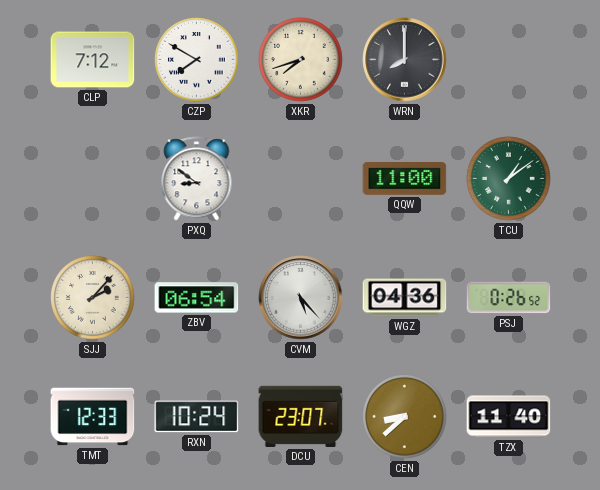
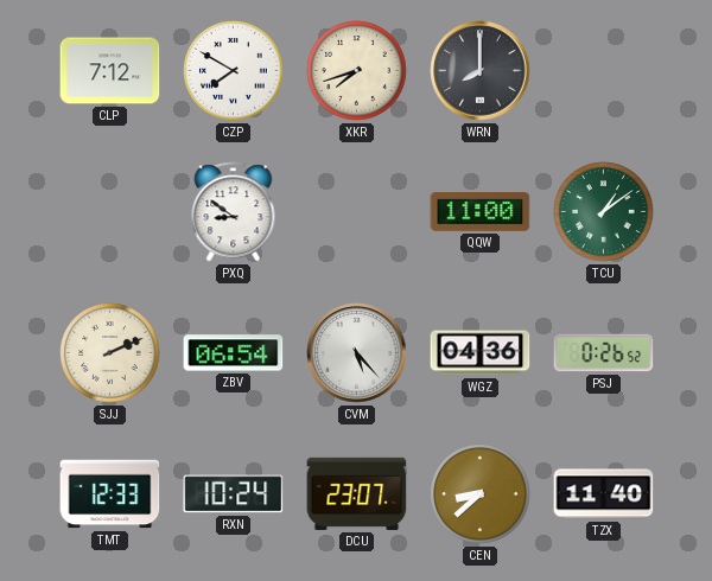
SJJ: 2:07 -> 2:11 (110, 353)
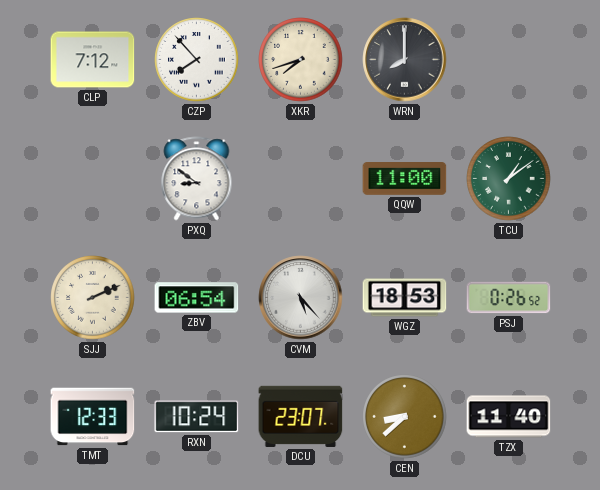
CZP: 7:50 -> 7:53 (197, 60)
WGZ: 04:36 -> 18:53 (405, 298)
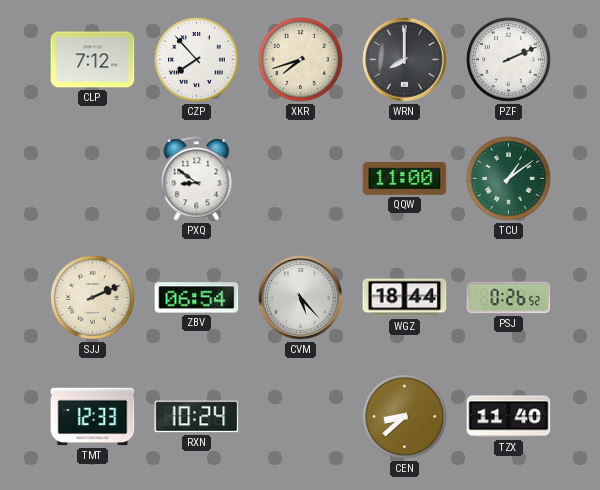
PZF: none -> 2:11 (509, 60)
WGZ: 18:53 -> 18:44 (405, 298)
DCU: 23:07 -> none (301, 416)
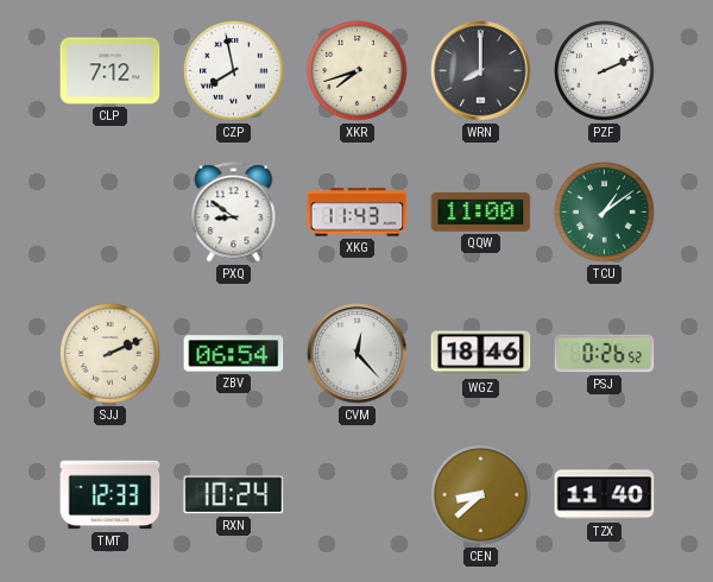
CZP: 7:53 -> 7:58 (234, 71)
XKG: none -> 11:43 (358, 213)
CVM: 5:23 -> 12:23 (358, 354)
WGZ: 18:44 -> 18:46 (481, 354)
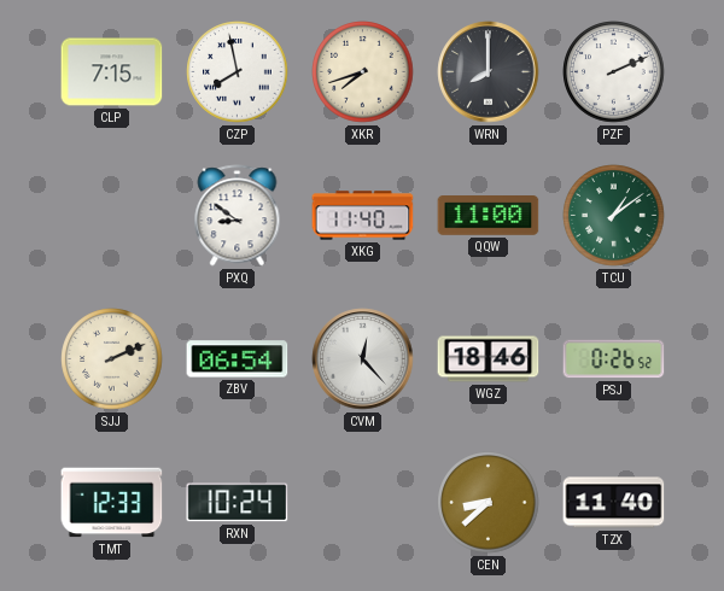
CLP: 7:12 -> 7:15 (112, 72)
XKG: 11:43 -> 11:40 (363, 216)
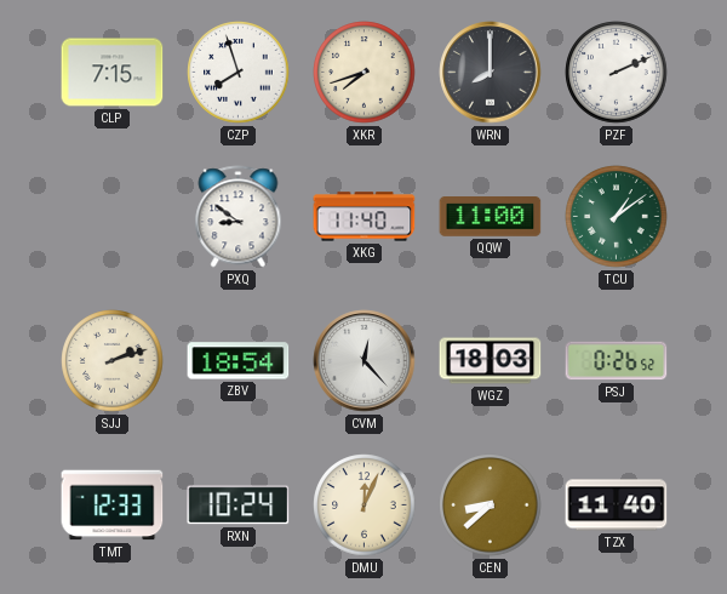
CZP: 7:58 -> 7:57 (239, 73)
SJJ: 2:11 -> 2:12 (113, 361)
ZBV: 06:54 -> 18:54 (239, 361)
WGZ: 18:46 -> 18:03 (491, 361)
DMU: none -> 12:04 (365, 506)
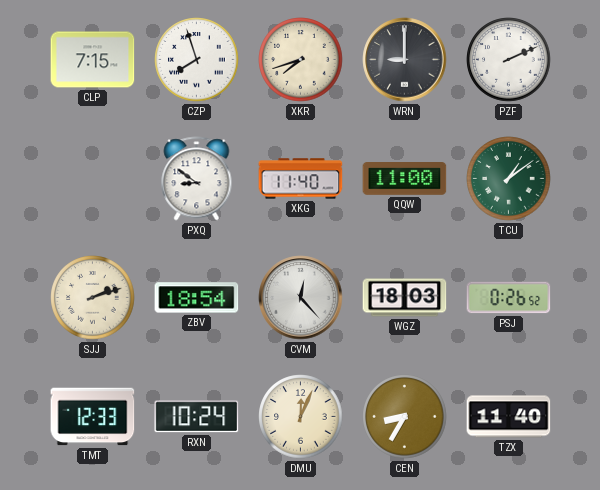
WRN: 8:00 -> 9:00 (405, 60)
CEN: 8:38 -> 8:35 (405, 417)
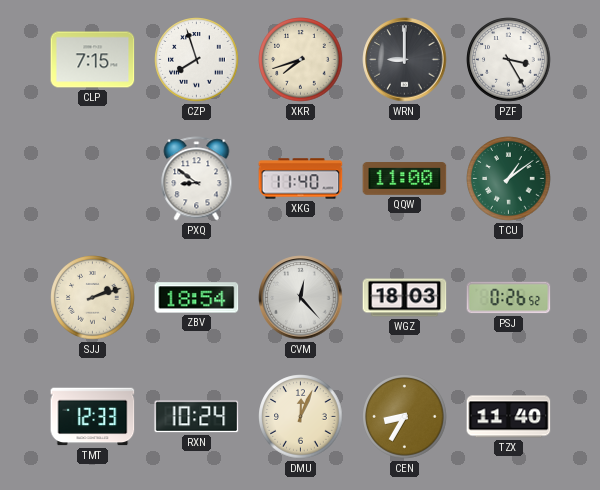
PZF: 2:11 -> 3:25 (509, 60)
